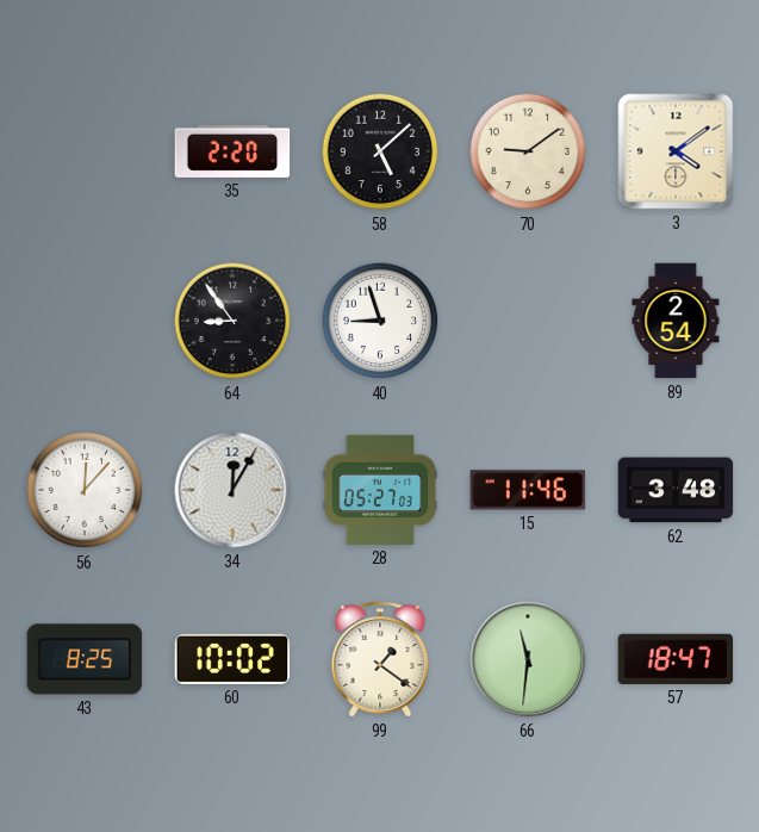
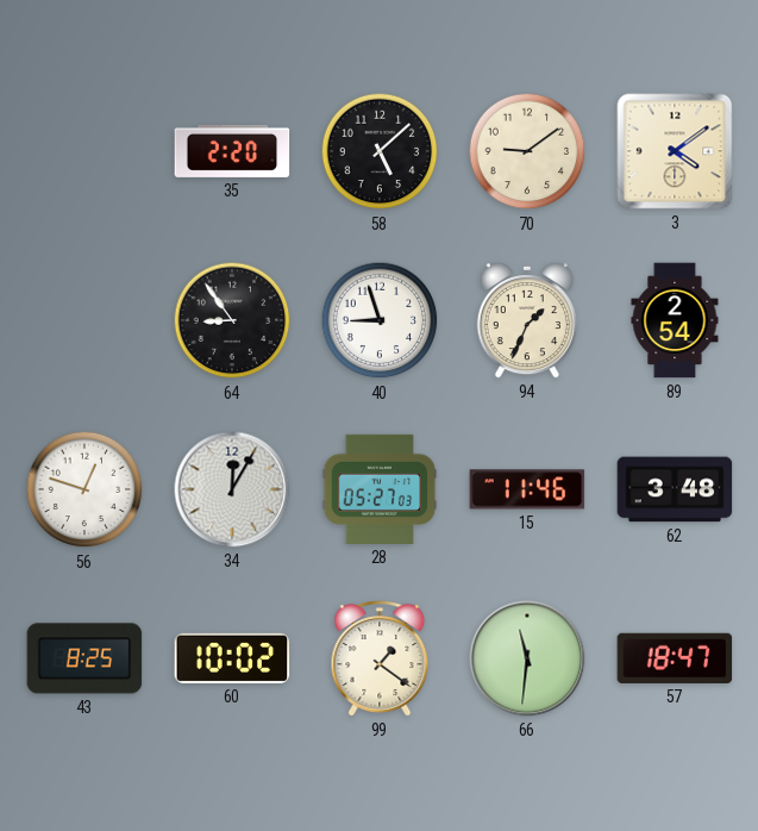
94: none -> 1:34 (527, 320)
56: 12:07 -> 12:48 (84, 489)
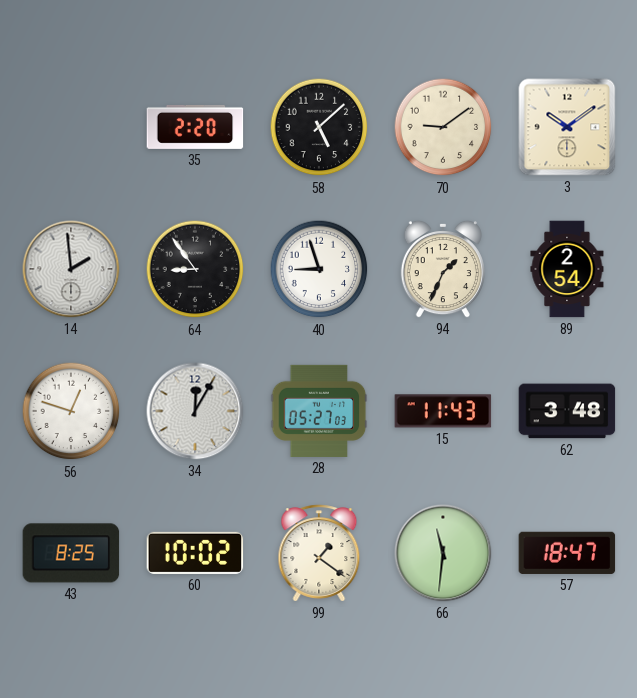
3: 4:09 -> 10:09 (567, 127)
14: none -> 1:59 (71, 269)
15: 11:46 -> 11:43 (443, 411)
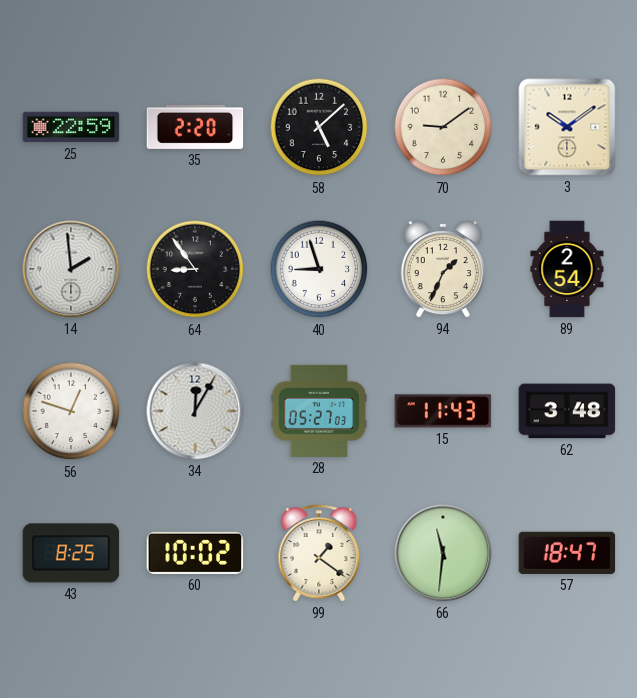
25: none -> 22:59 (71, 127)
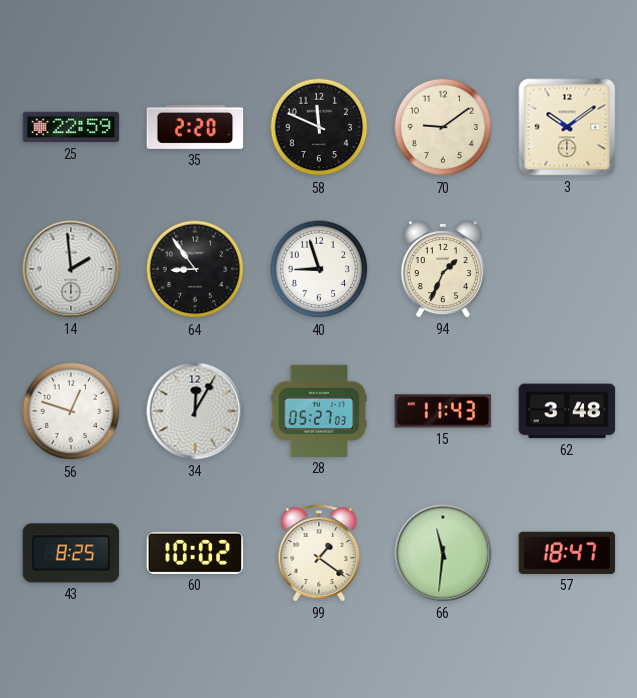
58: 5:08 -> 11:49 (319, 127)
89: 2:54 -> none (567, 269)
